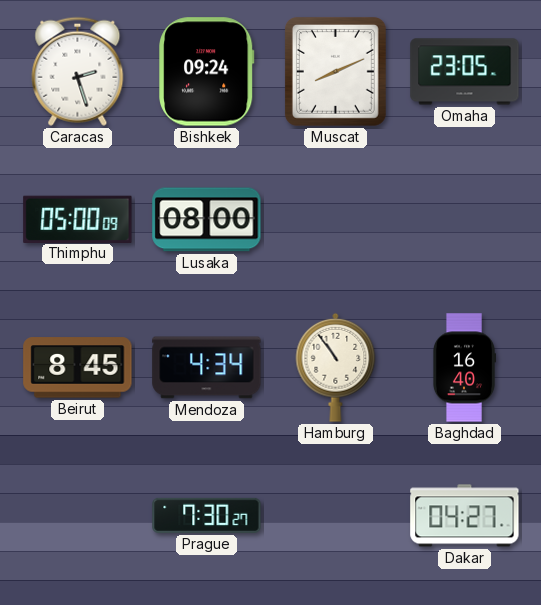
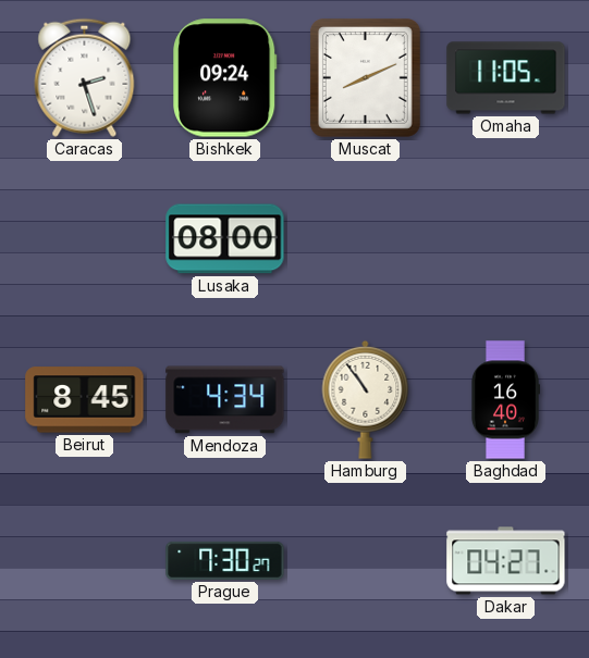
Omaha: 23:05 -> 11:05 (506, 78)
Thimphu: 05:00 -> none (78, 219)
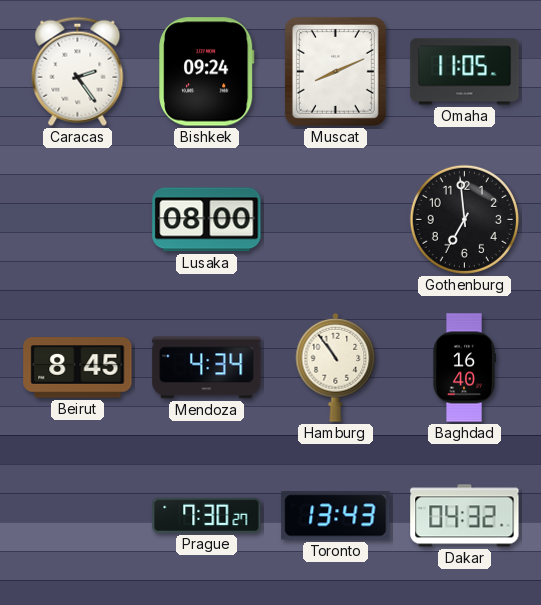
Caracas: 2:27 -> 2:24 (78, 71)
Gothenburg: none -> 6:59 (464, 219)
Toronto: none -> 13:43 (336, 516)
Dakar: 04:27 -> 04:32 (465, 516)
